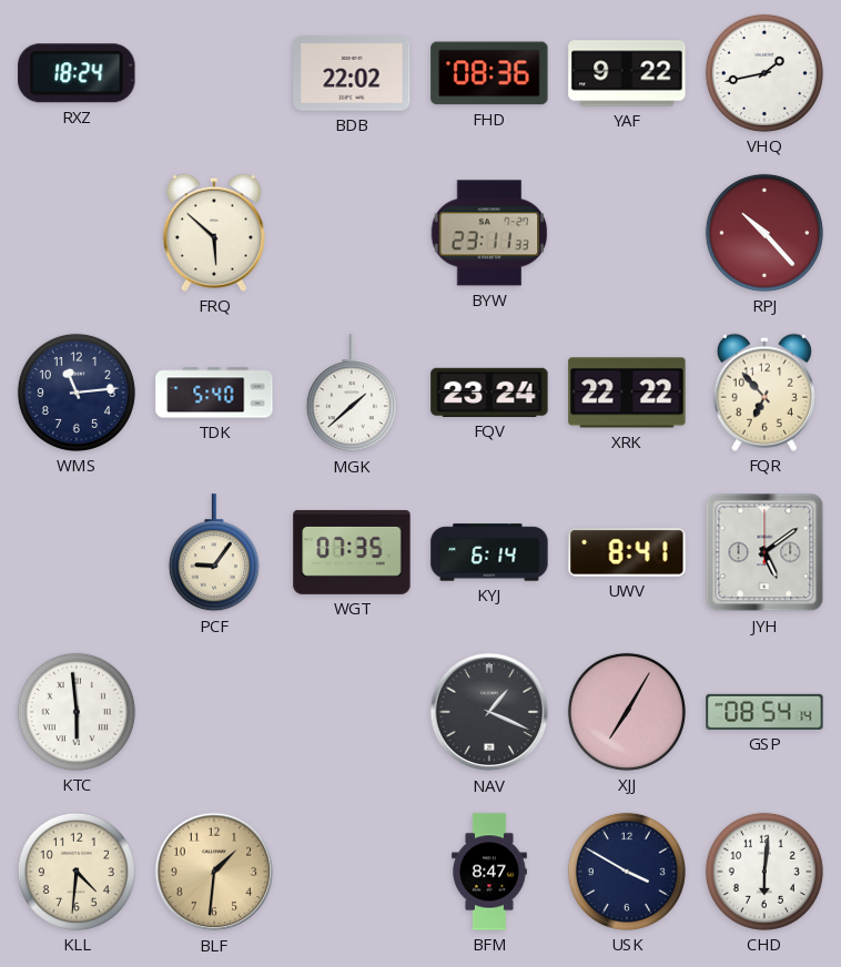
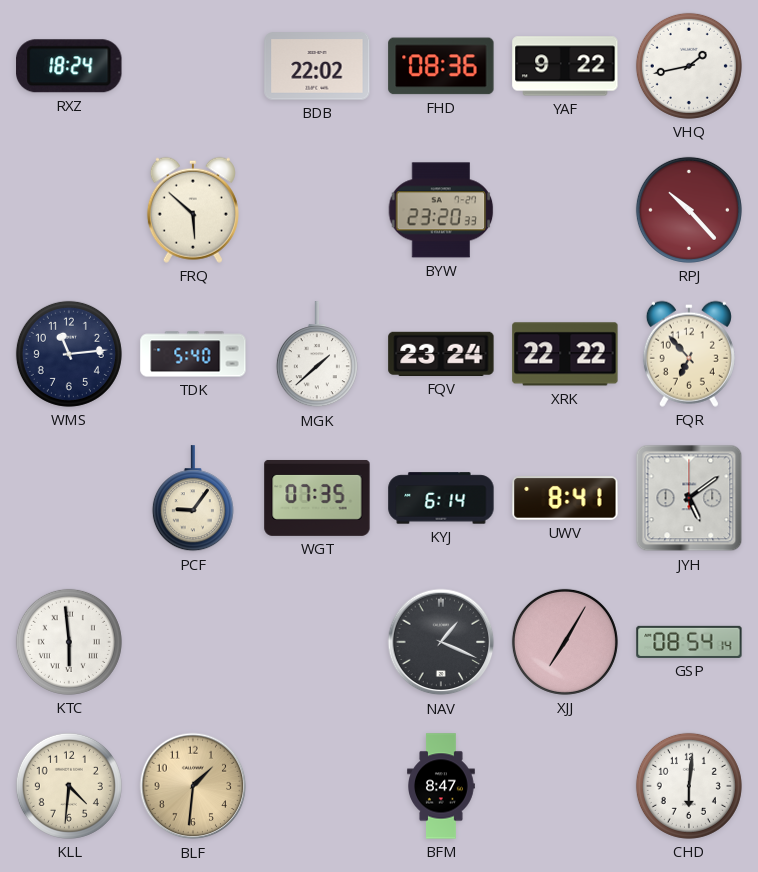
BYW: 23:11 -> 23:20 (441, 210)
USK: 3:50 -> none (627, 872)
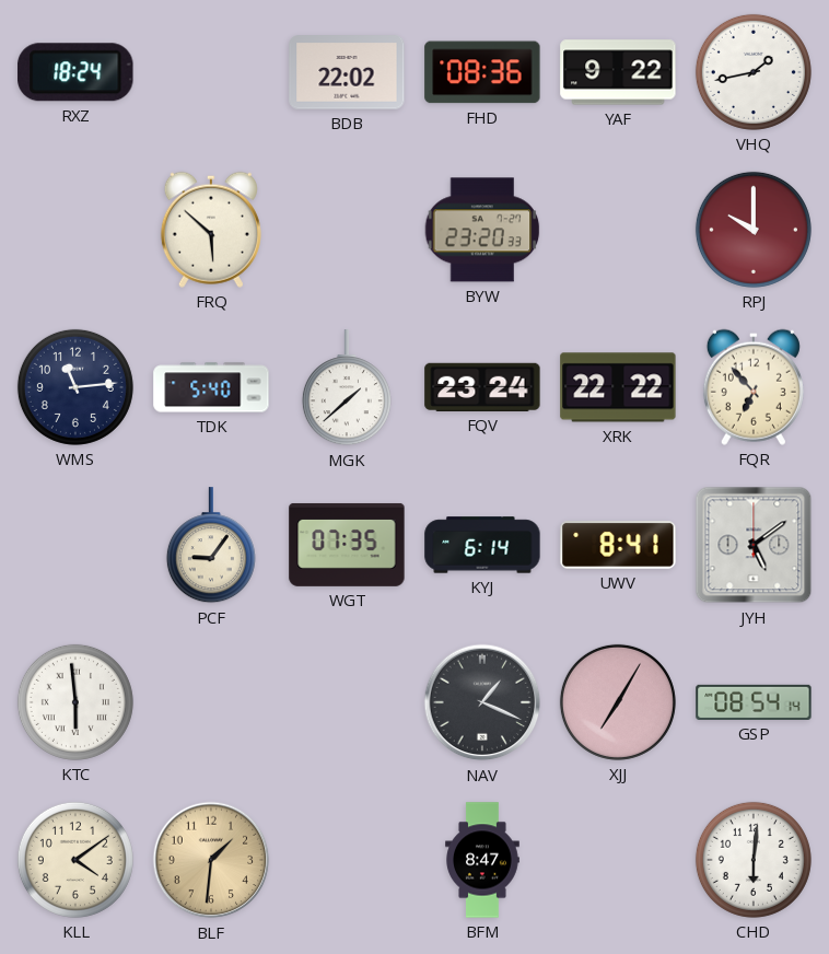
RPJ: 10:23 -> 10:00 (754, 230)
KLL: 4:31 -> 4:09 (75, 860)
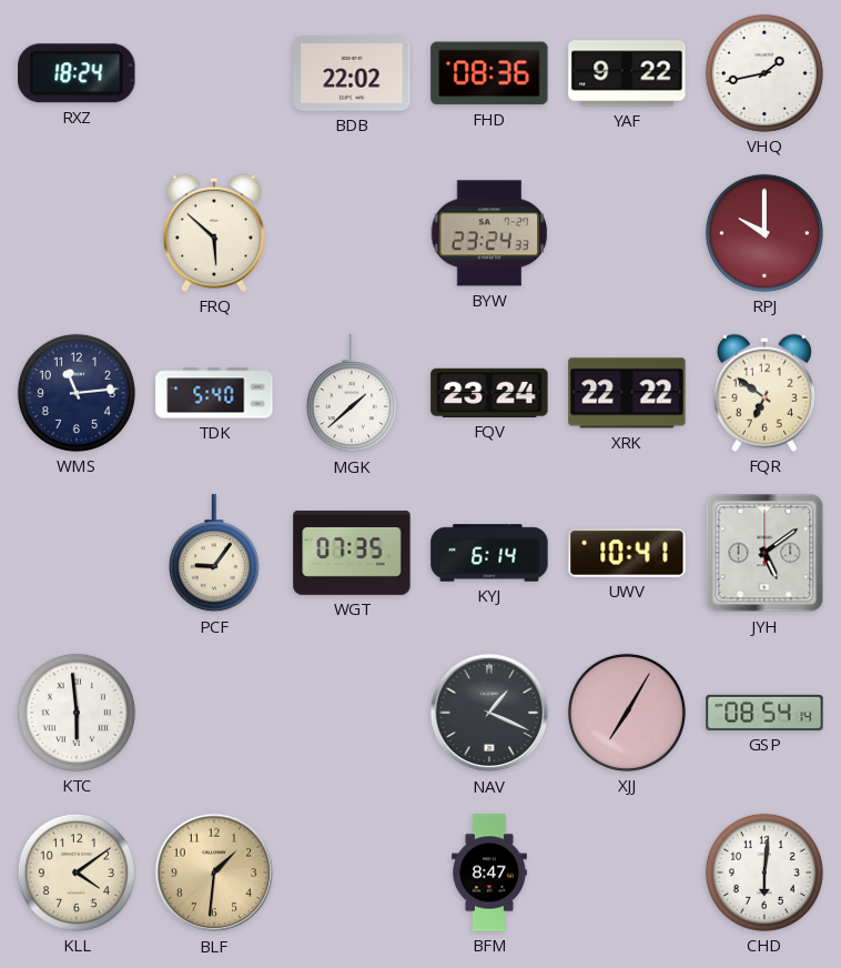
BYW: 23:20 -> 23:24 (489, 233)
FQR: 6:53 -> 6:51 (764, 393)
UWV: 8:41 -> 10:41 (627, 553)
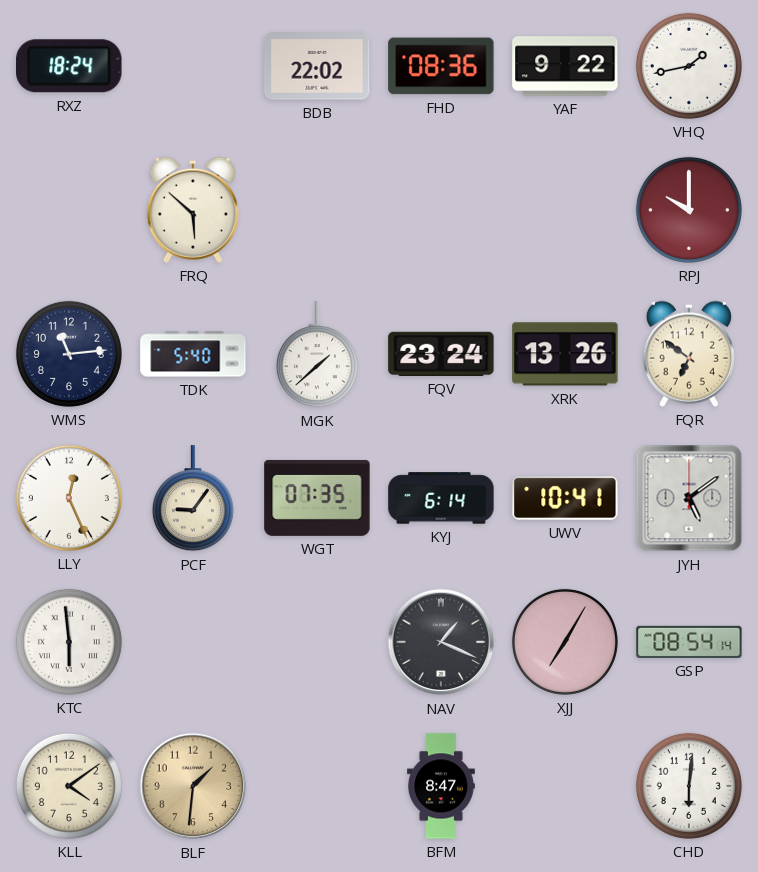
BYW: 23:24 -> none (489, 233)
XRK: 22:22 -> 13:26 (565, 354)
LLY: none -> 12:26 (69, 498)
